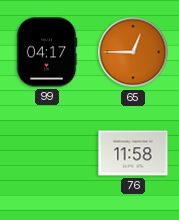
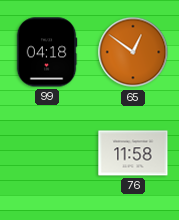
99: 04:17 -> 04:18 (47, 52)
65: 12:45 -> 12:51 (133, 52)
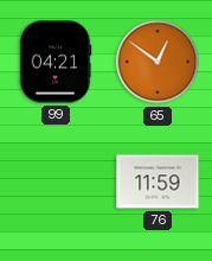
99: 04:18 -> 04:21 (56, 62)
76: 11:58 -> 11:59 (158, 182)
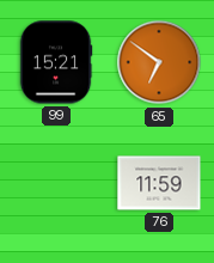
99: 04:21 -> 15:21 (56, 62)
65: 12:51 -> 6:51 (159, 62)
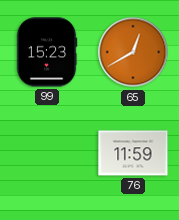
99: 15:21 -> 15:23 (47, 52)
65: 6:51 -> 12:40 (133, 52)
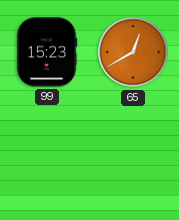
76: 11:59 -> none (133, 153)
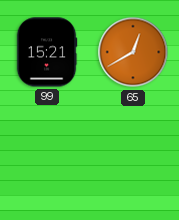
99: 15:23 -> 15:21 (47, 52)
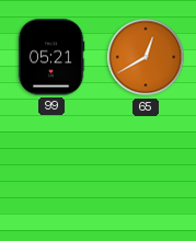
99: 15:21 -> 05:21 (51, 57)
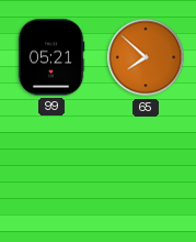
65: 12:40 -> 7:52 (146, 57)
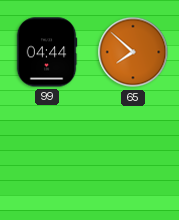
99: 05:21 -> 04:44 (47, 52)
